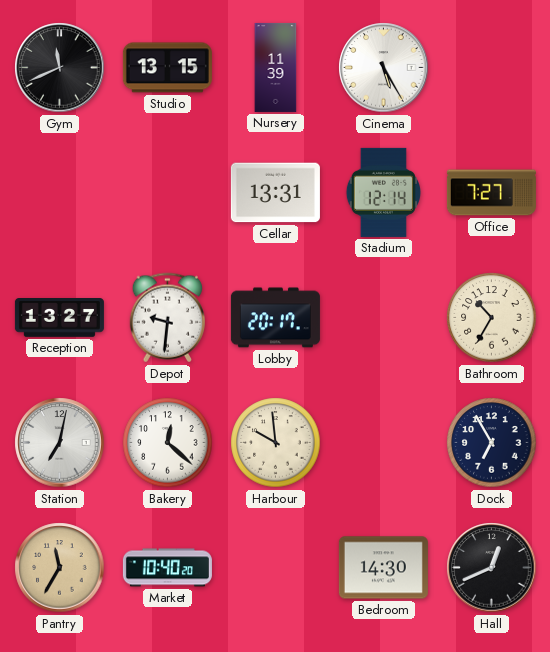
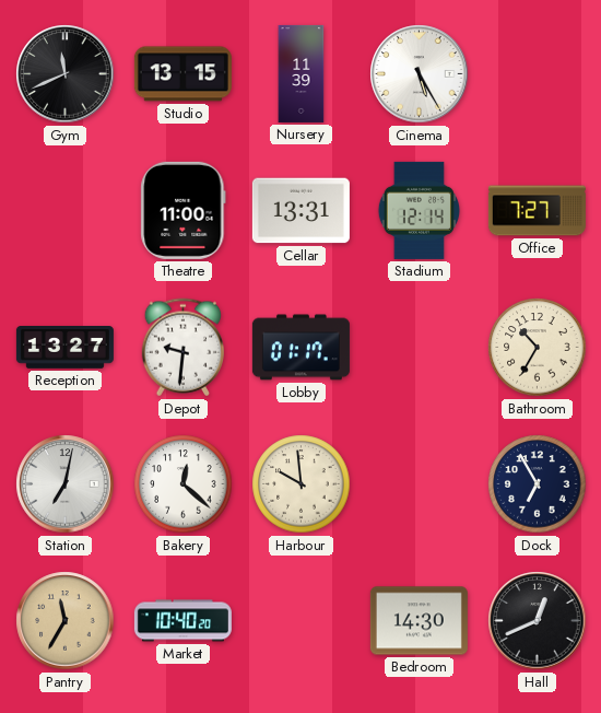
Theatre: none -> 11:00 (184, 210)
Lobby: 20:17 -> 01:17 (300, 348)
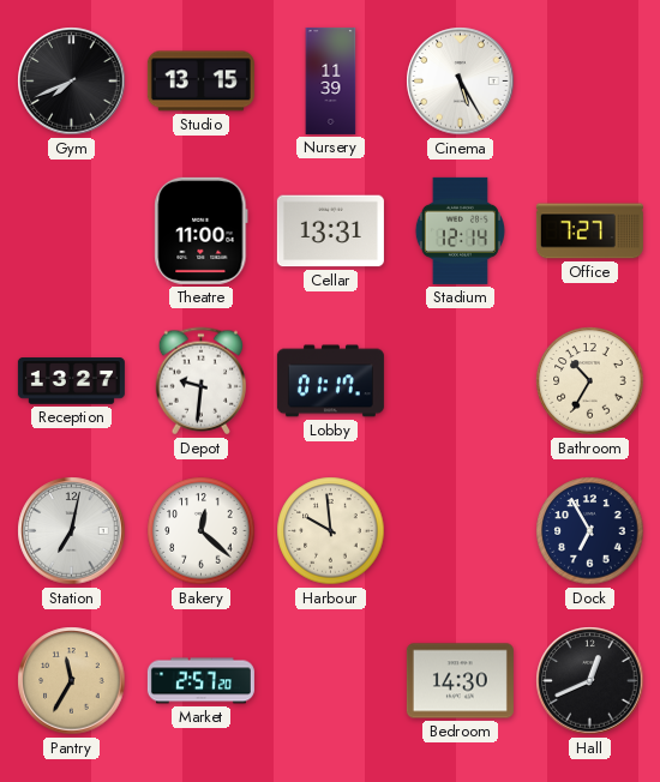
Gym: 11:41 -> 7:41 (72, 82)
Market: 10:40 -> 2:57 (200, 681)
